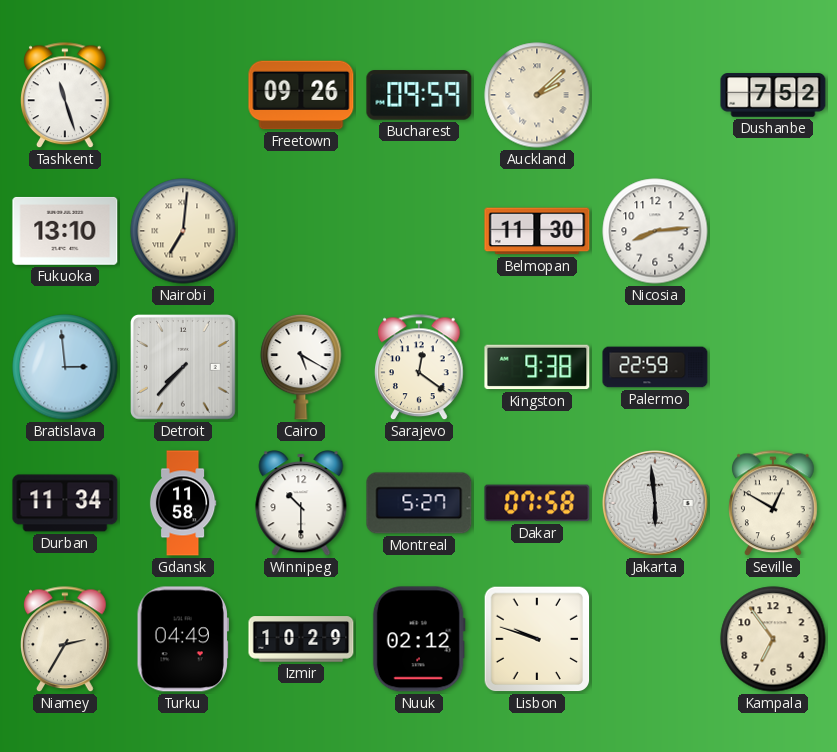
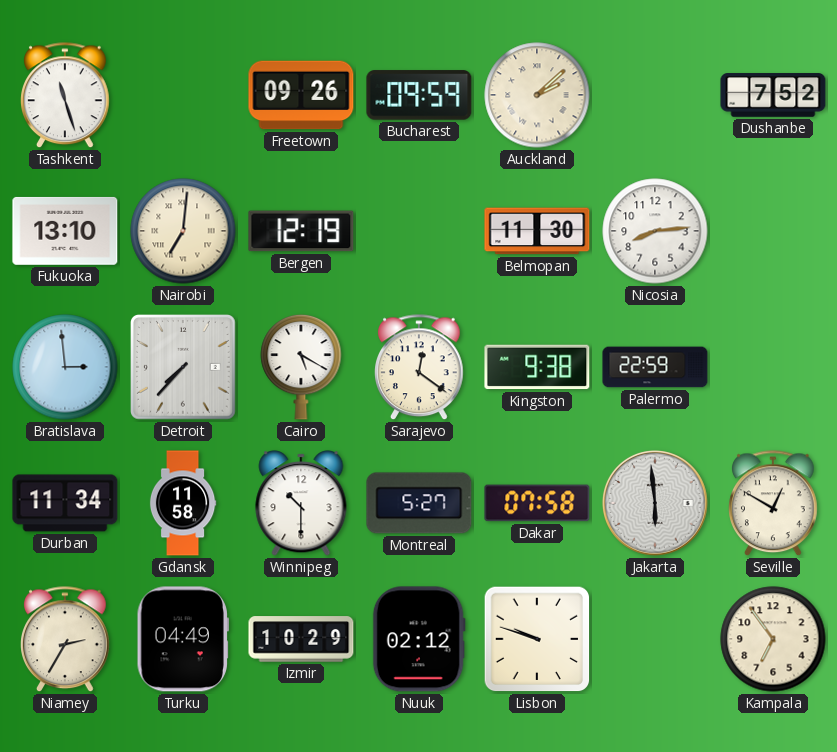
Bergen: none -> 12:19 (301, 231)
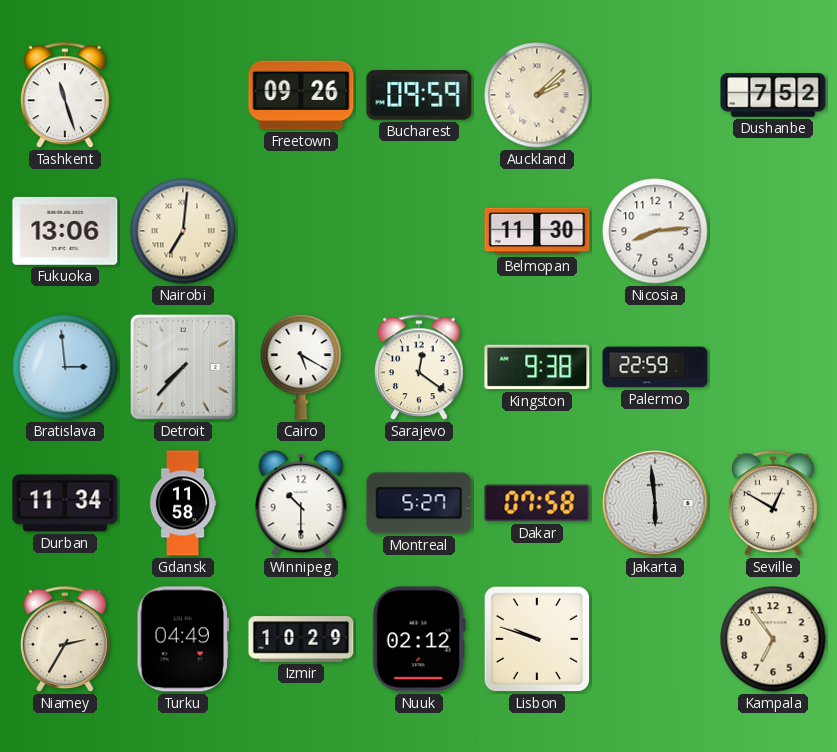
Fukuoka: 13:10 -> 13:06 (65, 231)
Bergen: 12:19 -> none (301, 231)
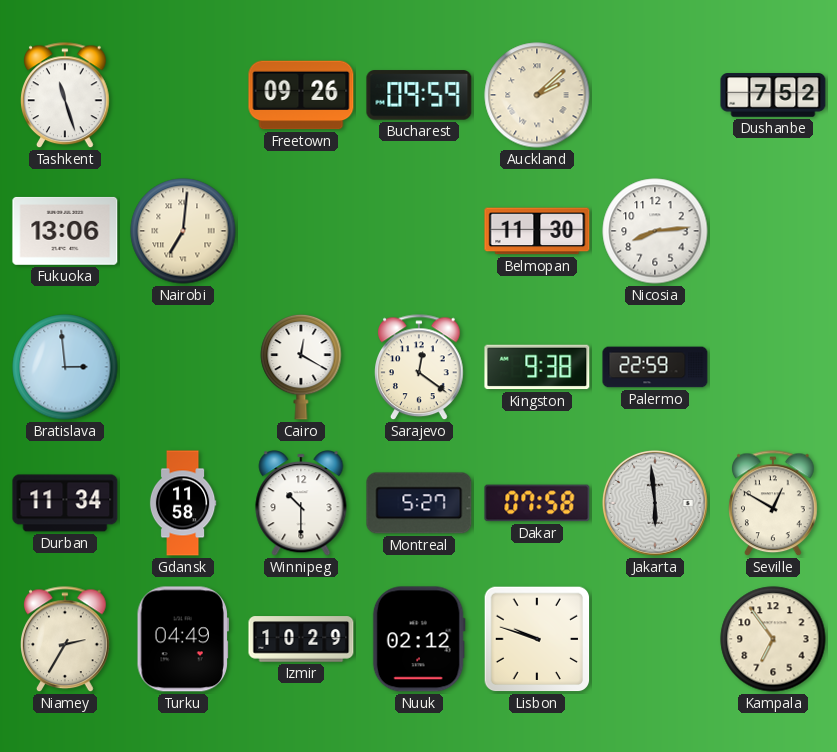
Detroit: 7:37 -> none (184, 368)
Cairo: 5:20 -> 12:20 (301, 367)
